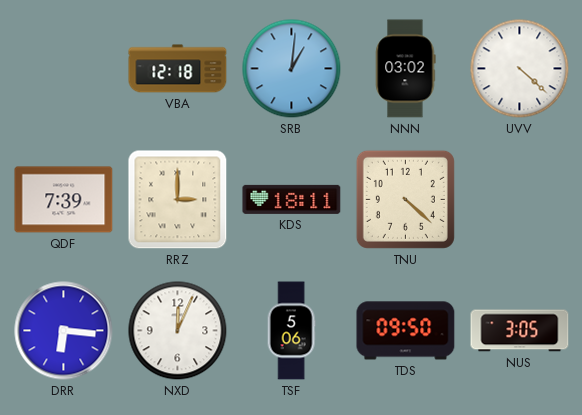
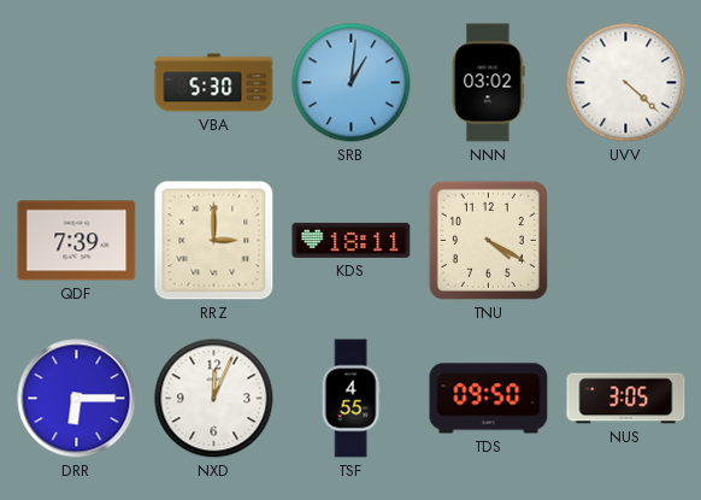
VBA: 12:18 -> 5:30 (214, 83)
TNU: 4:22 -> 4:20 (488, 240)
DRR: 6:16 -> 6:15 (77, 399)
TSF: 5:06 -> 4:55 (350, 399)
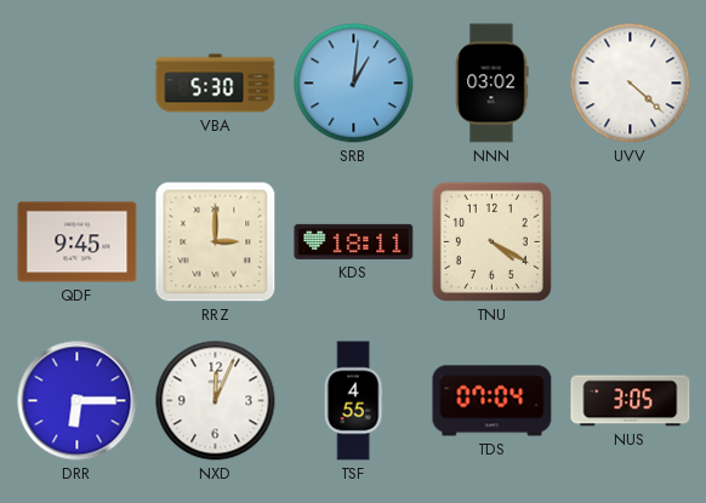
QDF: 7:39 -> 9:45 (78, 242)
TDS: 09:50 -> 07:04 (493, 401)
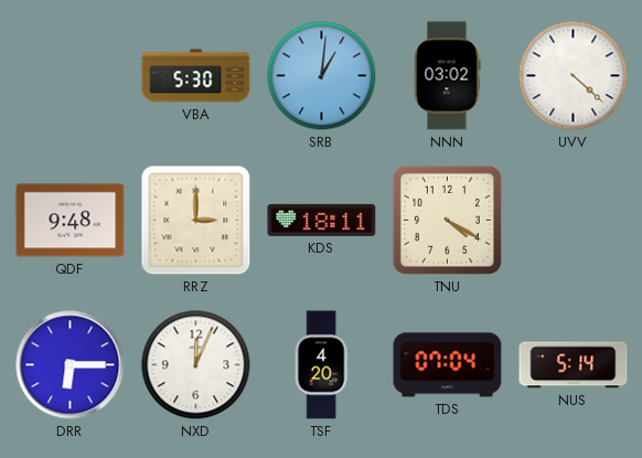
QDF: 9:45 -> 9:48 (71, 221)
TSF: 4:55 -> 4:20 (321, 365)
NUS: 3:05 -> 5:14 (574, 365)
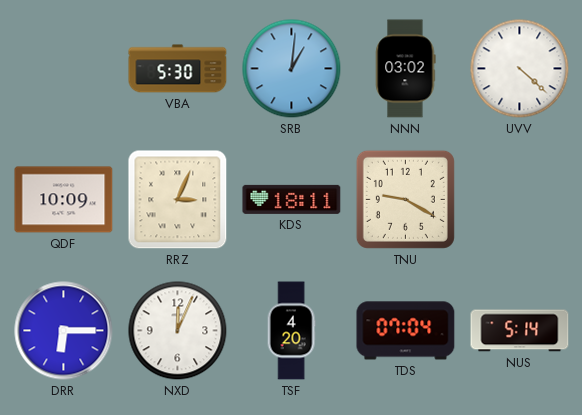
QDF: 9:48 -> 10:09 (64, 200)
RRZ: 3:00 -> 3:04 (178, 200)
TNU: 4:20 -> 9:20 (405, 199)
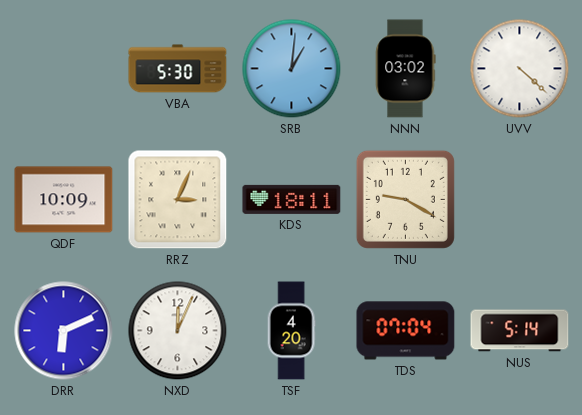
DRR: 6:15 -> 6:11 (64, 331)
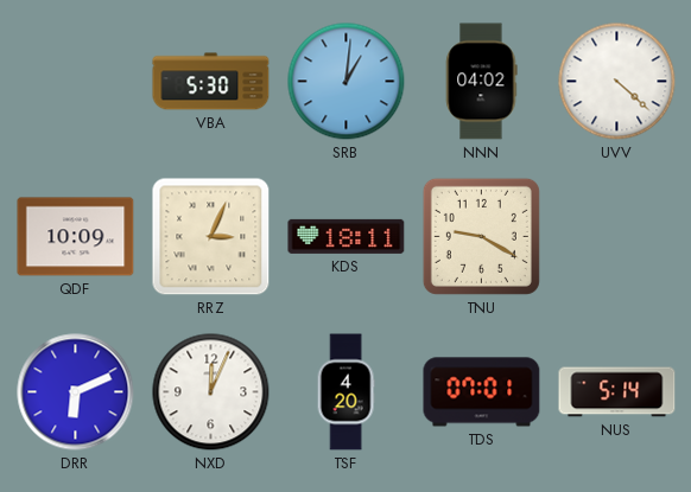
NNN: 03:02 -> 04:02 (481, 82)
TDS: 07:04 -> 07:01 (482, 392)
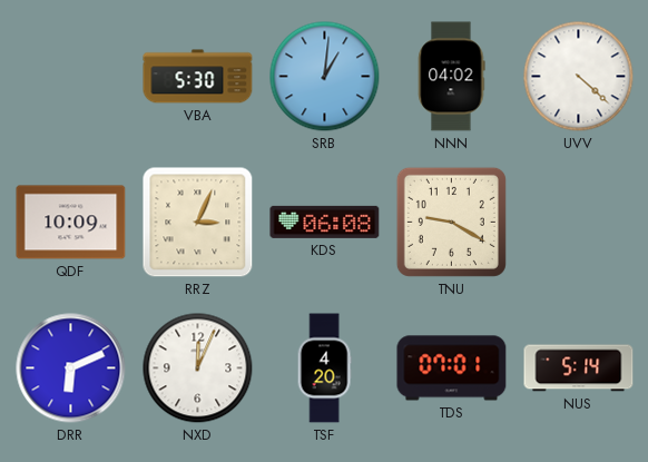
KDS: 18:11 -> 06:08 (325, 222)
